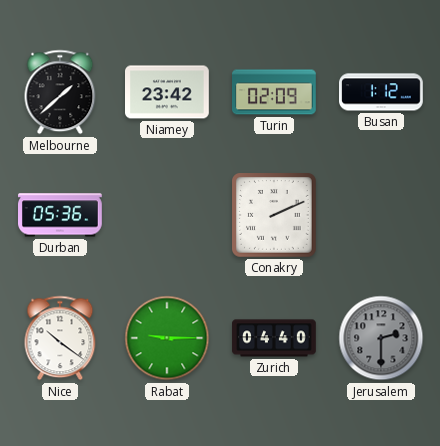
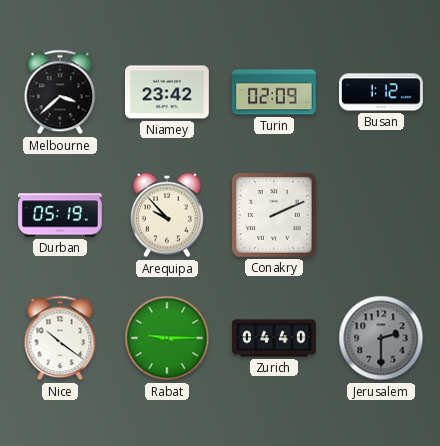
Melbourne: 1:38 -> 3:38 (60, 92)
Durban: 05:36 -> 05:19 (61, 215)
Arequipa: none -> 9:53 (168, 215)
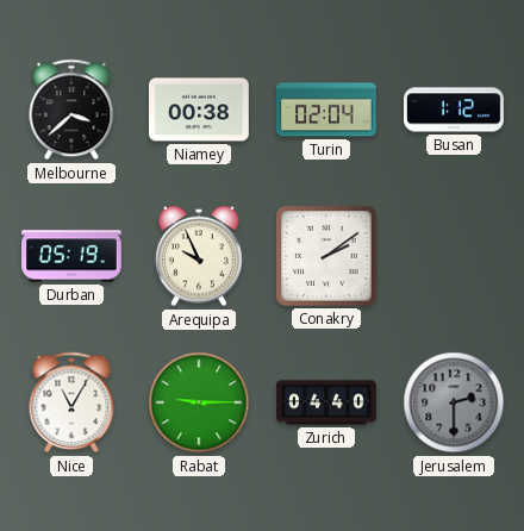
Niamey: 23:42 -> 00:38 (200, 110)
Turin: 02:09 -> 02:04 (327, 110)
Arequipa: 9:53 -> 9:56 (200, 256)
Conakry: 2:11 -> 2:09 (327, 257)
Nice: 10:21 -> 11:05 (71, 402)
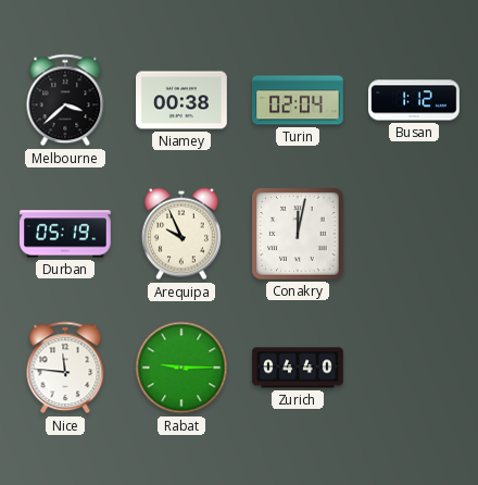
Conakry: 2:09 -> 12:02 (299, 235)
Nice: 11:05 -> 11:46 (65, 368)
Jerusalem: 2:30 -> none (454, 402)
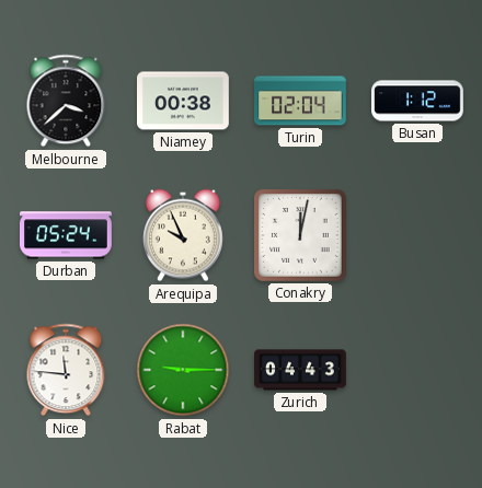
Durban: 05:19 -> 05:24 (67, 235)
Zurich: 04:40 -> 04:43 (300, 370)
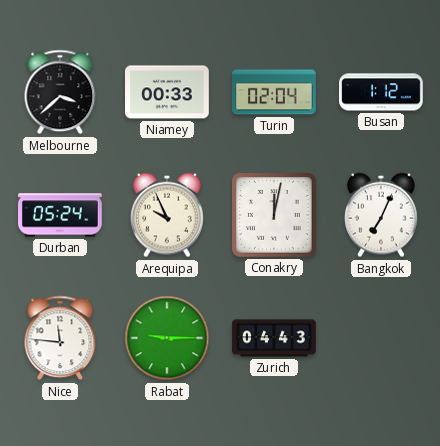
Niamey: 00:38 -> 00:33 (168, 92)
Bangkok: none -> 7:04 (382, 215)
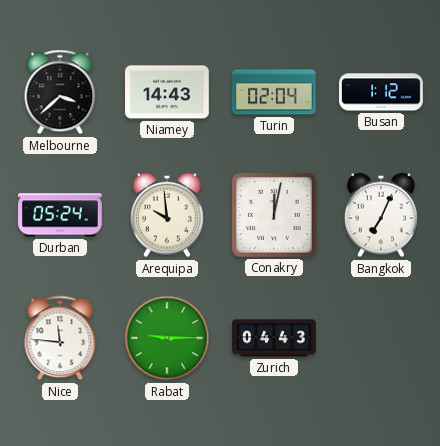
Niamey: 00:33 -> 14:43 (168, 92)
Arequipa: 9:56 -> 9:59 (168, 215)
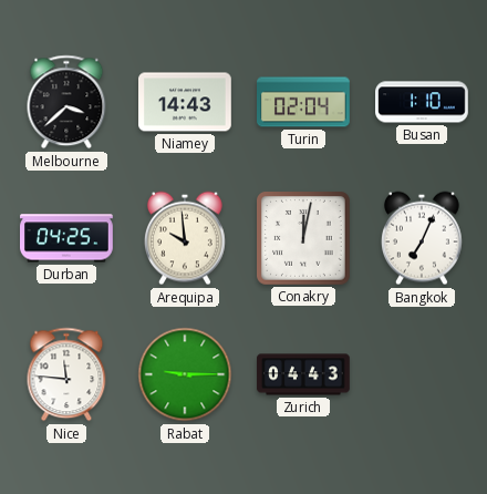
Busan: 1:12 -> 1:10 (422, 102)
Durban: 05:24 -> 04:25 (68, 238)
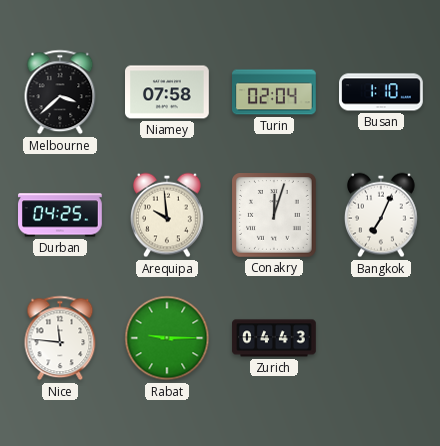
Niamey: 14:43 -> 07:58 (168, 92)
Conakry: 12:02 -> 12:03 (275, 216)
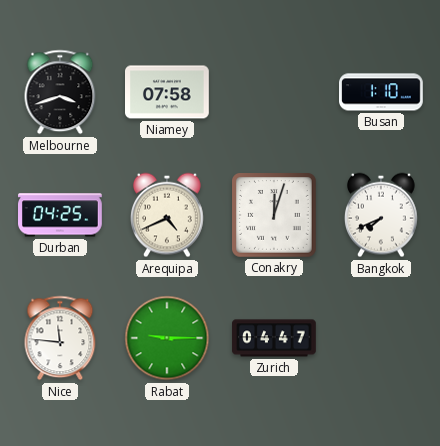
Melbourne: 3:38 -> 3:42 (60, 92)
Turin: 02:04 -> none (275, 92)
Arequipa: 9:59 -> 4:41 (168, 215)
Bangkok: 7:04 -> 7:41 (382, 215)
Zurich: 04:43 -> 04:47 (274, 338)
